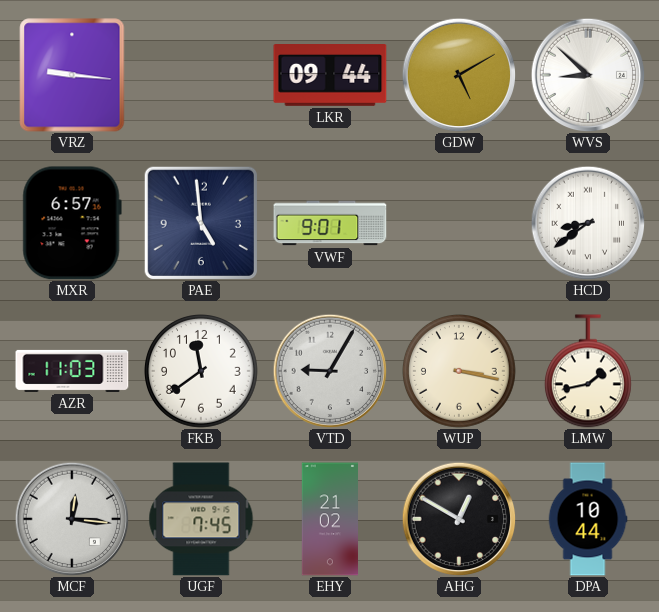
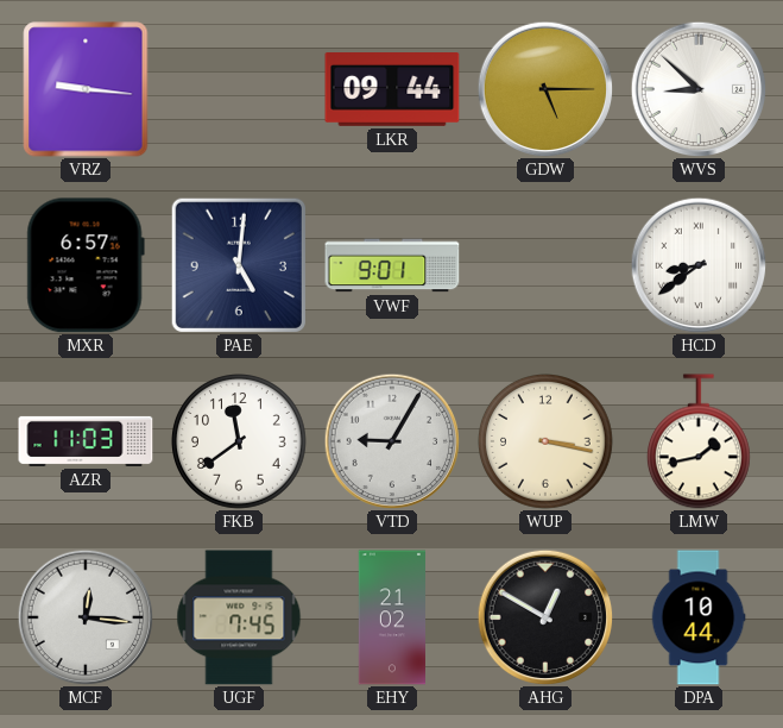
GDW: 5:10 -> 5:15 (545, 89)
PAE: 4:59 -> 5:01 (239, 265)
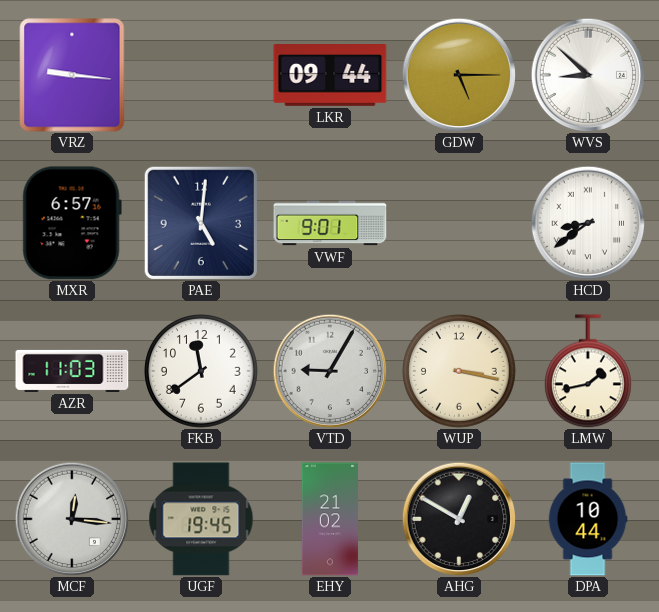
UGF: 7:45 -> 19:45 (201, 519)
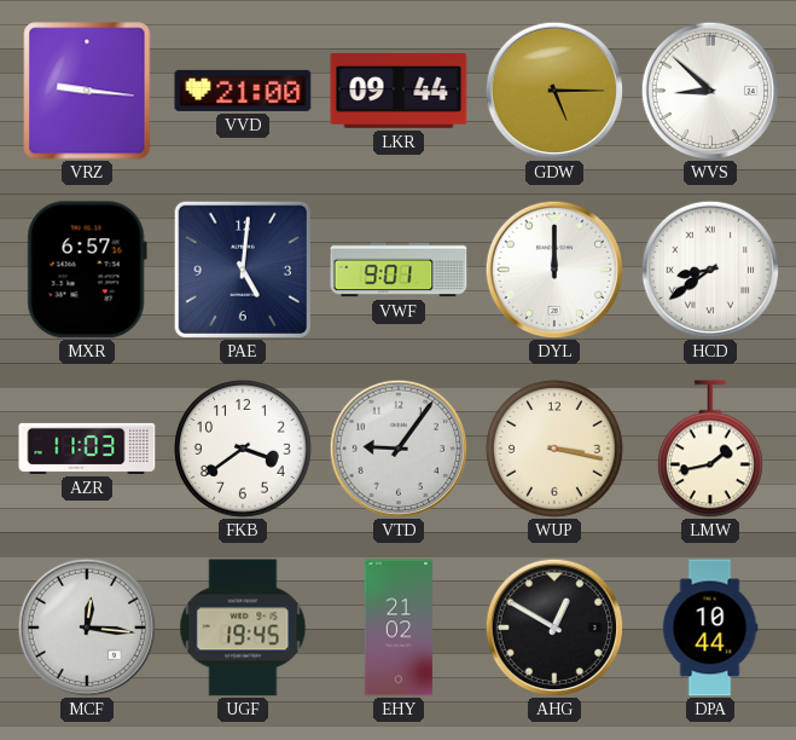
VVD: none -> 21:00 (243, 91)
DYL: none -> 12:00 (554, 270)
FKB: 11:39 -> 3:39 (244, 450)
VTD: 9:05 -> 9:06 (399, 449)
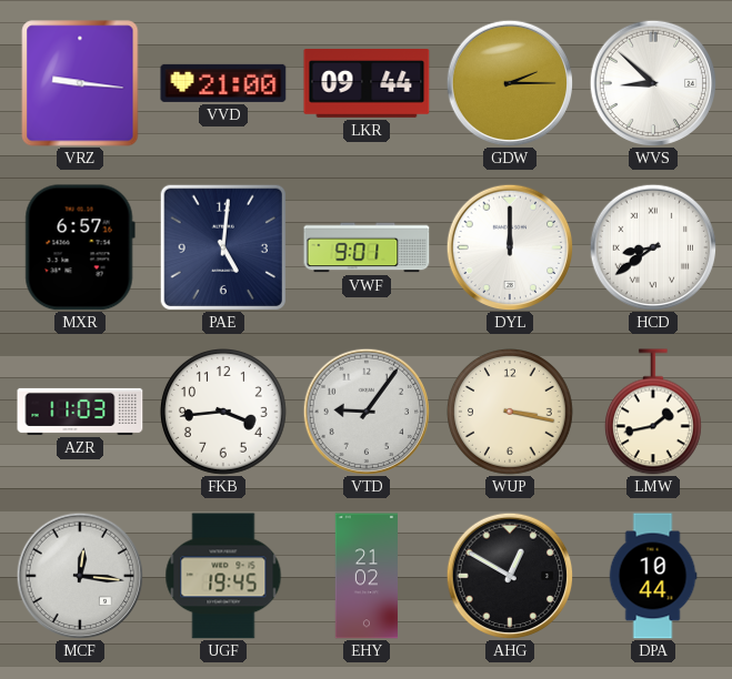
GDW: 5:15 -> 2:15 (510, 83)
FKB: 3:39 -> 3:44 (224, 413)
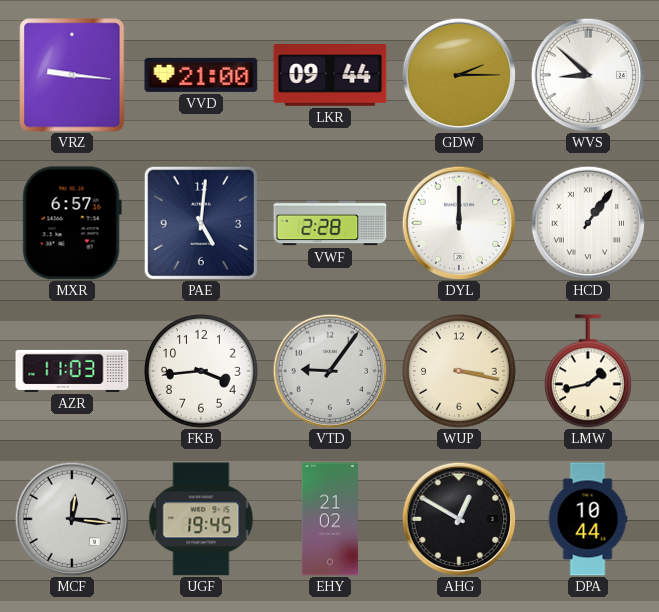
VWF: 9:01 -> 2:28 (330, 223)
HCD: 8:39 -> 1:06 (588, 223)
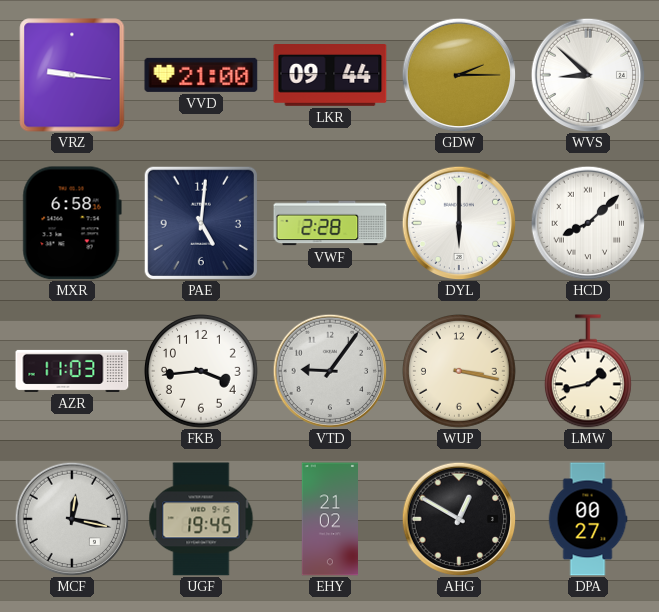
MXR: 6:57 -> 6:58 (72, 223)
DYL: 12:00 -> 6:00 (459, 223)
HCD: 1:06 -> 8:08 (588, 223)
MCF: 12:16 -> 12:17 (72, 519)
DPA: 10:44 -> 00:27 (588, 519)
